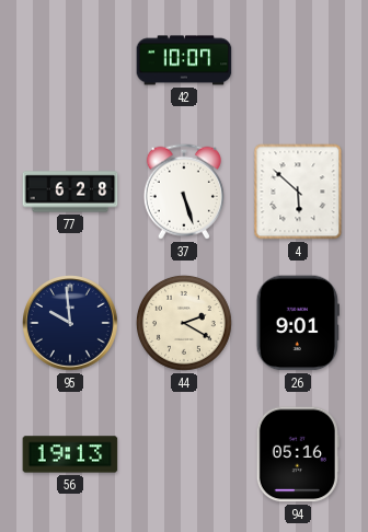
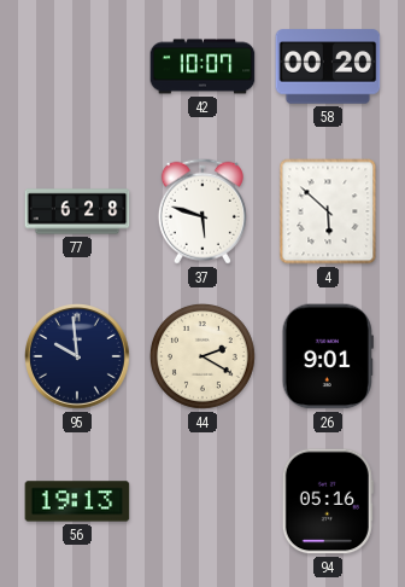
58: none -> 00:20 (328, 66)
37: 5:27 -> 5:48 (202, 211)
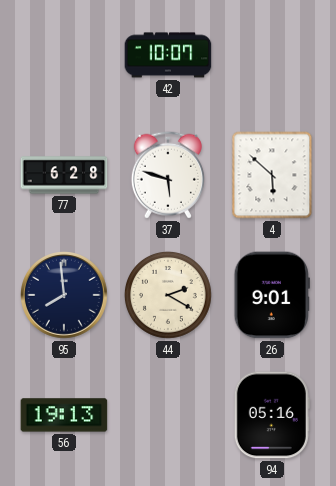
58: 00:20 -> none (328, 66)
95: 9:59 -> 7:59 (65, 296)
